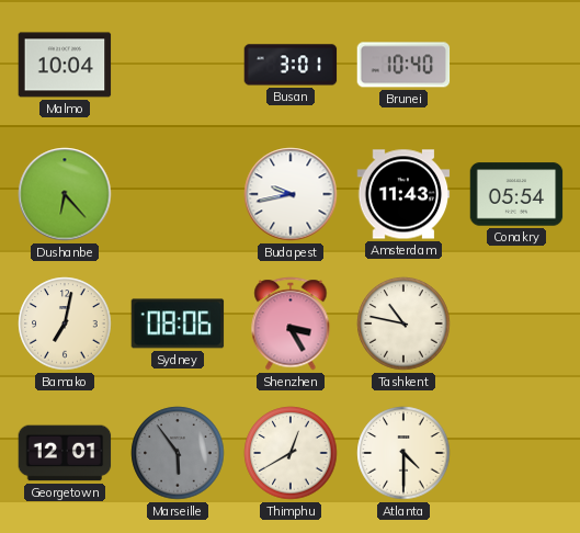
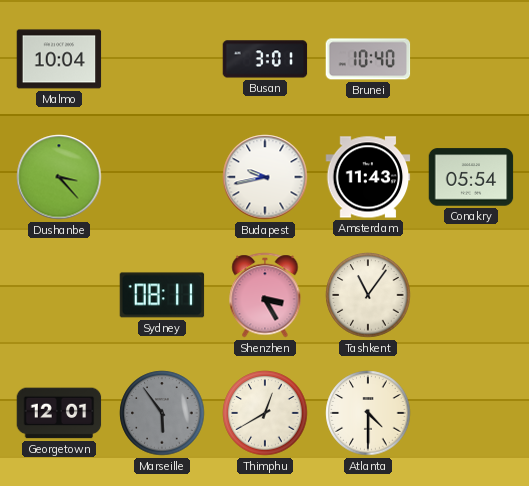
Dushanbe: 6:23 -> 3:23 (59, 177)
Bamako: 7:02 -> none (65, 324)
Sydney: 08:06 -> 08:11 (162, 295)
Tashkent: 10:47 -> 11:06 (368, 295)
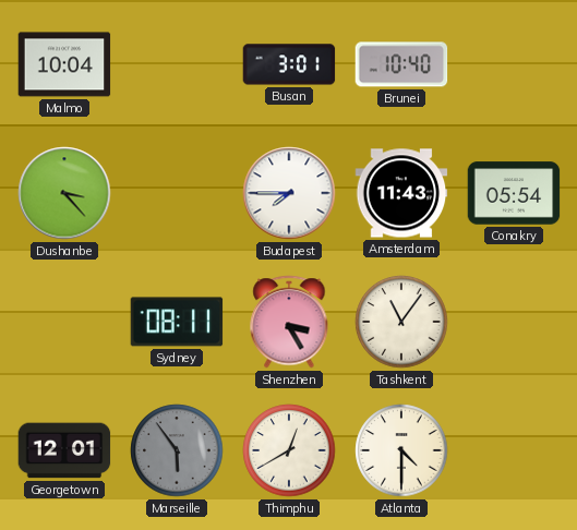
Budapest: 9:43 -> 7:45 (289, 193)
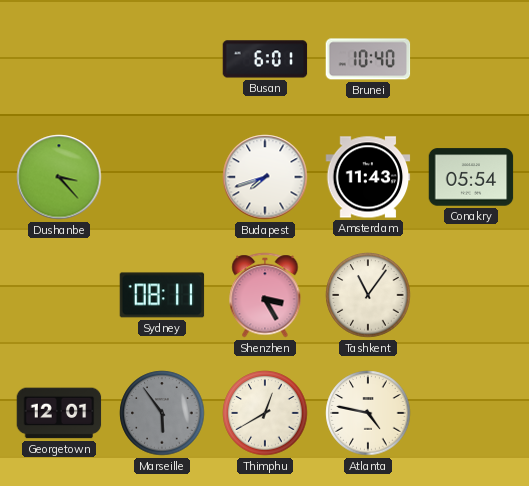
Malmo: 10:04 -> none (64, 64)
Busan: 3:01 -> 6:01 (265, 59)
Budapest: 7:45 -> 7:42 (265, 177)
Atlanta: 4:30 -> 4:47 (368, 413)
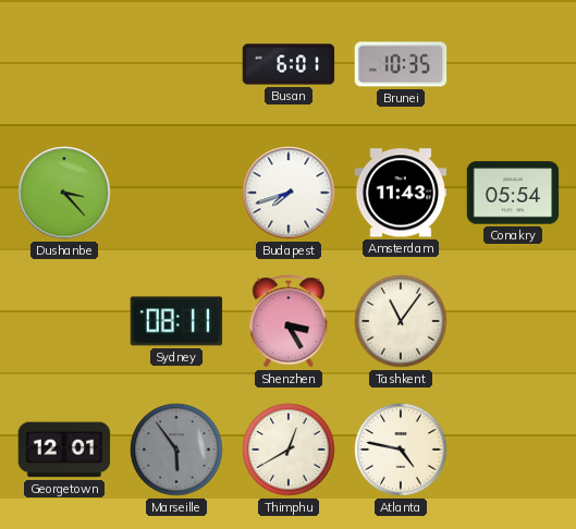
Brunei: 10:40 -> 10:35 (401, 64)
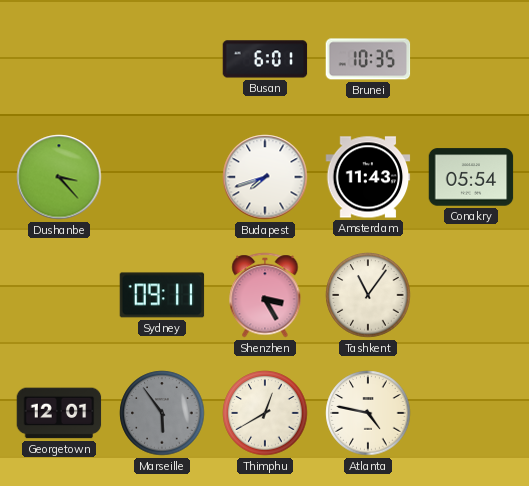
Sydney: 08:11 -> 09:11 (162, 295)
